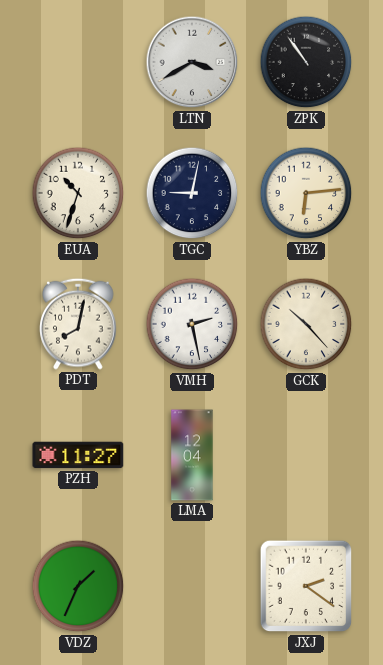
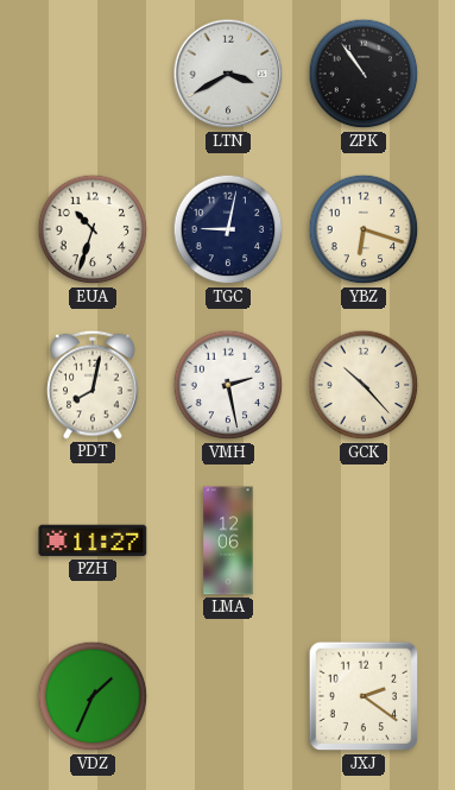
YBZ: 6:14 -> 6:18 (364, 229)
LMA: 12:04 -> 12:06 (228, 541)
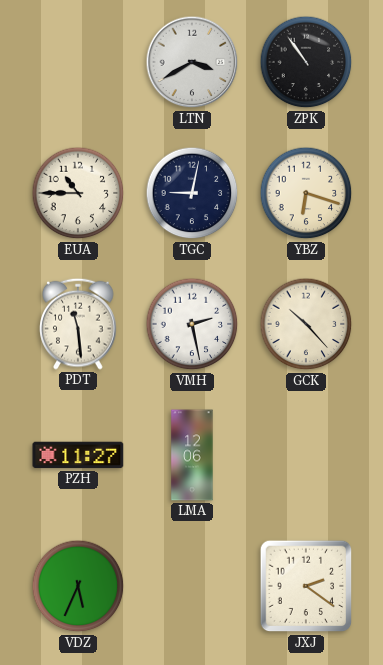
EUA: 10:33 -> 10:45 (78, 193)
PDT: 8:02 -> 11:29 (78, 324)
VDZ: 1:34 -> 5:34 (78, 586)
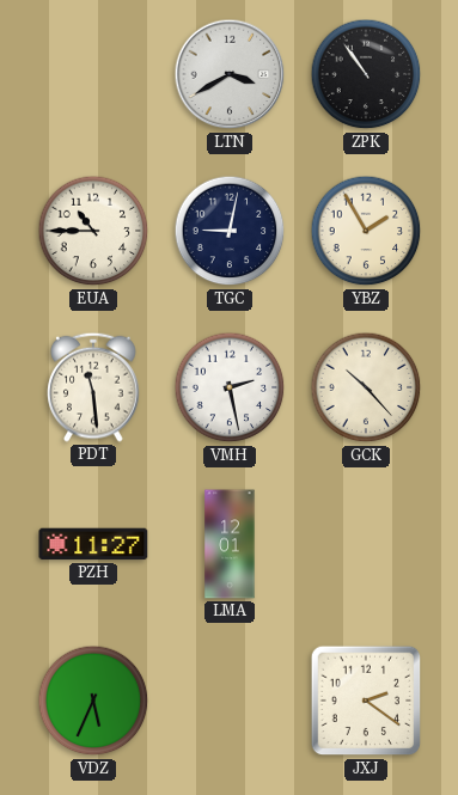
YBZ: 6:18 -> 1:55 (366, 231)
LMA: 12:06 -> 12:01 (230, 544)
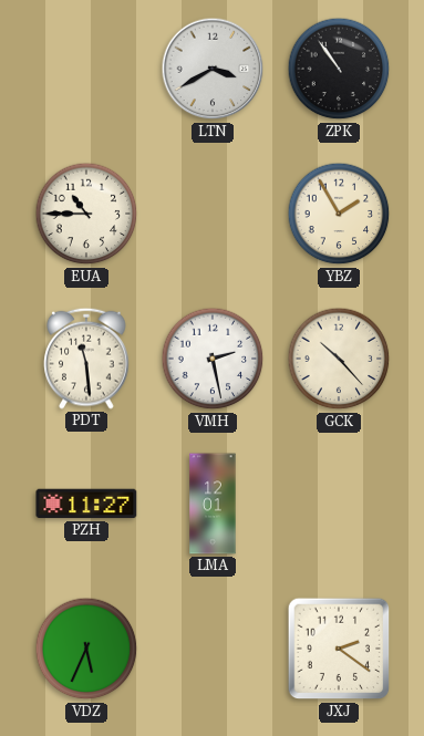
TGC: 9:02 -> none (230, 231)
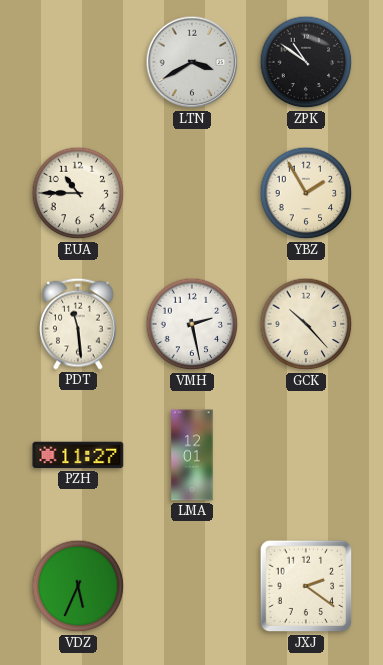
ZPK: 10:54 -> 10:51 (306, 62)
